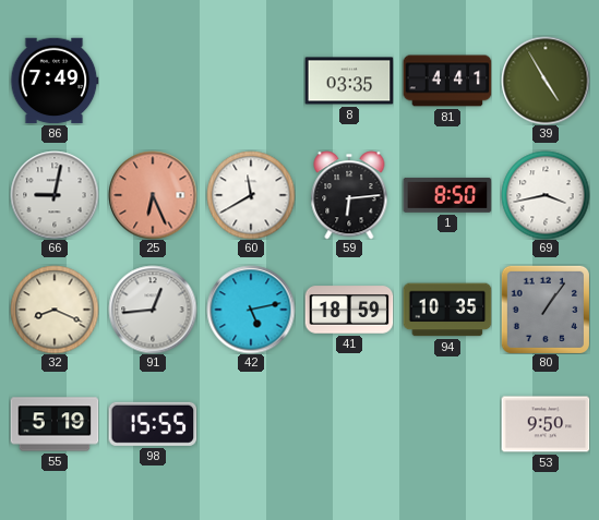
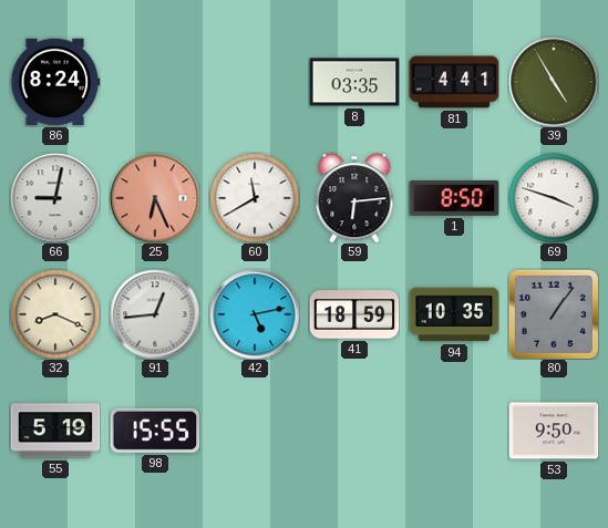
86: 7:49 -> 8:24 (55, 82)
69: 3:43 -> 3:48 (554, 198)
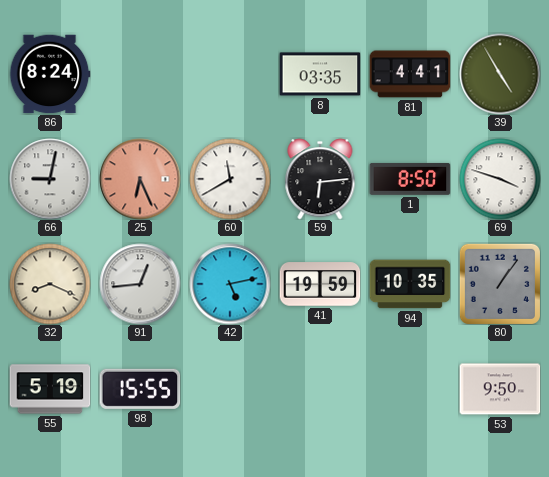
41: 18:59 -> 19:59 (320, 284)
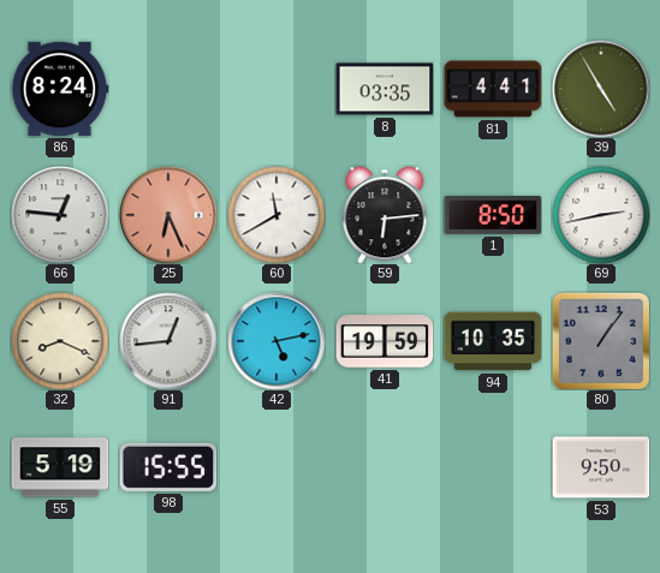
66: 9:02 -> 12:46 (60, 215)
69: 3:48 -> 2:43 (601, 215)
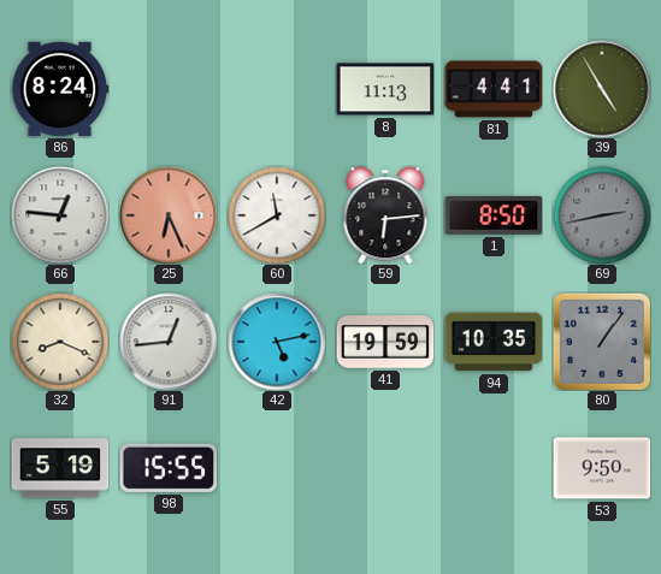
8: 03:35 -> 11:13 (385, 89)
69 dial: white -> grey (602, 215)
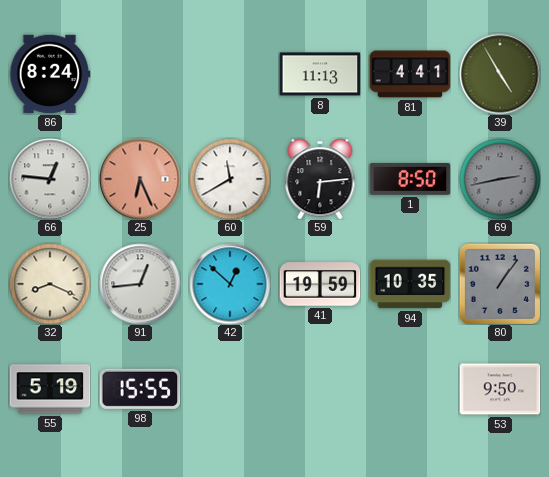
42: 5:13 -> 12:52 (230, 284)
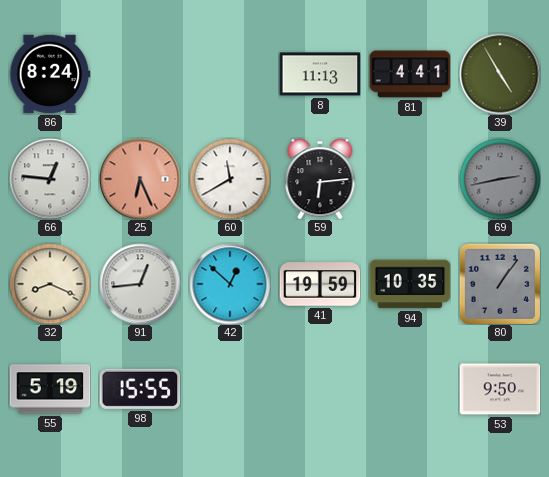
1: 8:50 -> none (410, 179)
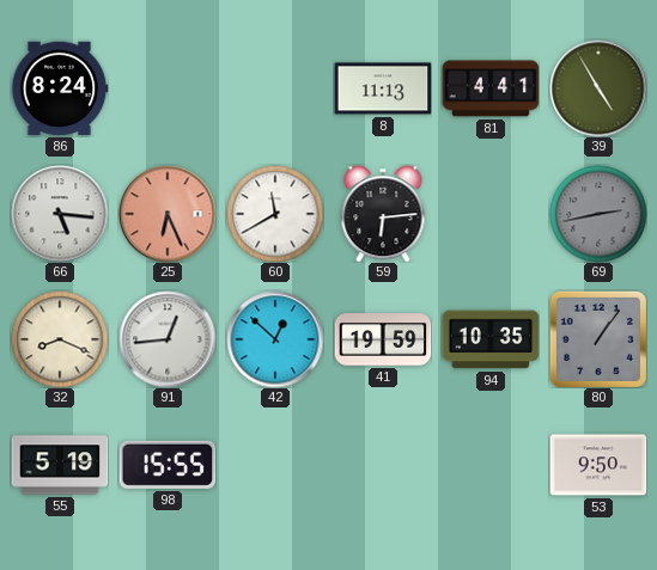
66: 12:46 -> 5:16 (60, 214)
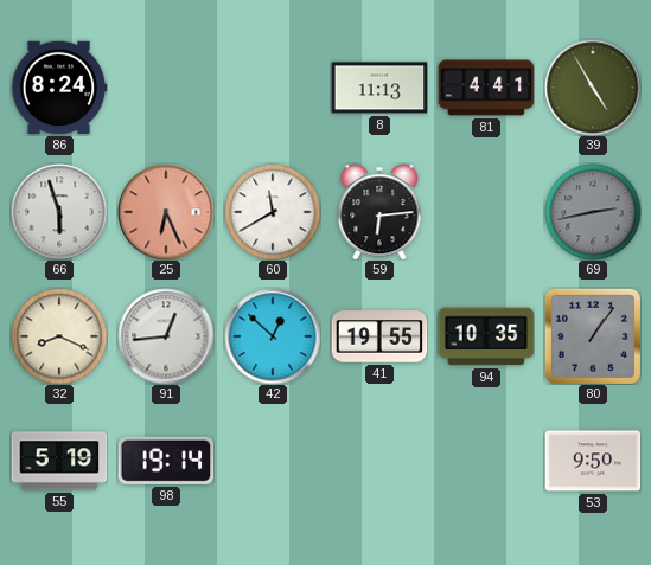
66: 5:16 -> 5:57 (59, 212)
41: 19:59 -> 19:55 (379, 336)
98: 15:55 -> 19:14 (166, 461)
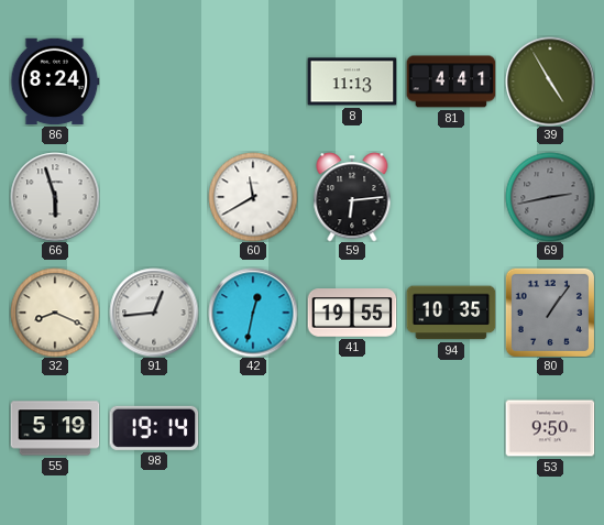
25: 6:26 -> none (166, 212)
42: 12:52 -> 12:32 (253, 313)
